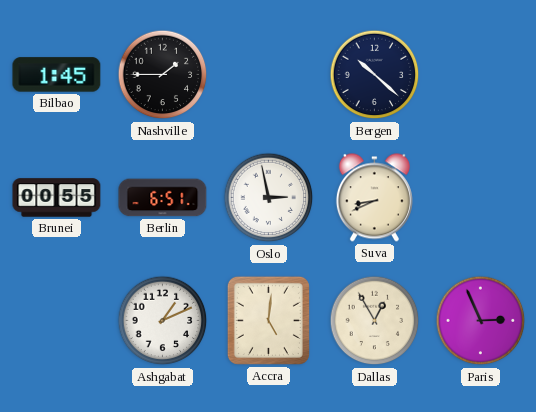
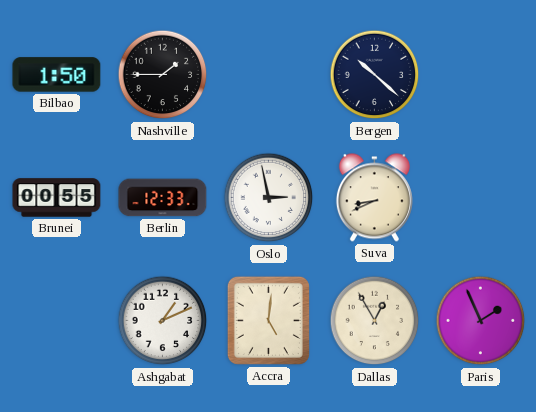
Bilbao: 1:45 -> 1:50 (57, 75)
Berlin: 6:51 -> 12:33 (163, 198)
Paris: 2:56 -> 1:56 (481, 321)
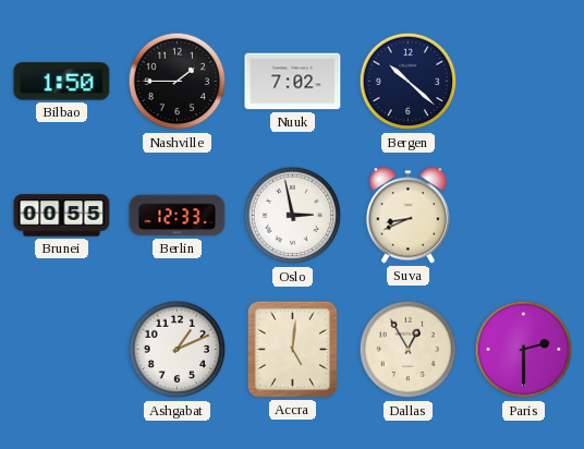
Nuuk: none -> 7:02 (293, 82)
Paris: 1:56 -> 2:30 (524, 350)
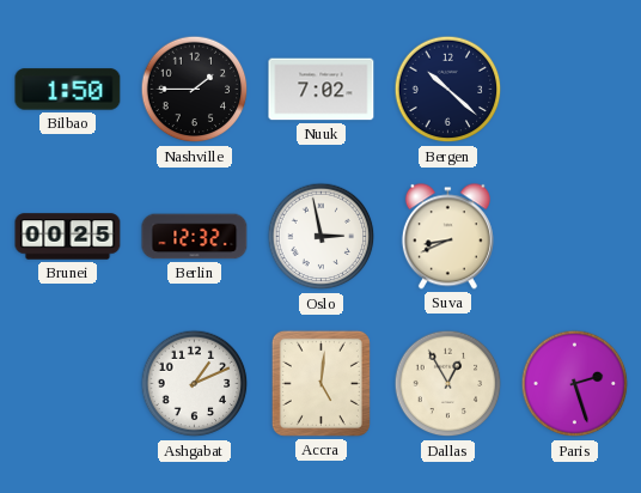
Brunei: 00:55 -> 00:25 (68, 237)
Berlin: 12:33 -> 12:32 (195, 237)
Paris: 2:30 -> 2:27 (575, 384)
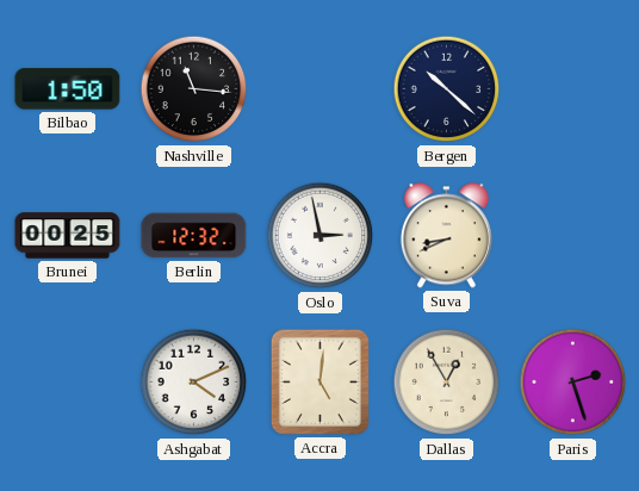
Nashville: 1:45 -> 11:16 (194, 89)
Nuuk: 7:02 -> none (322, 90)
Ashgabat: 1:11 -> 4:11 (194, 383)
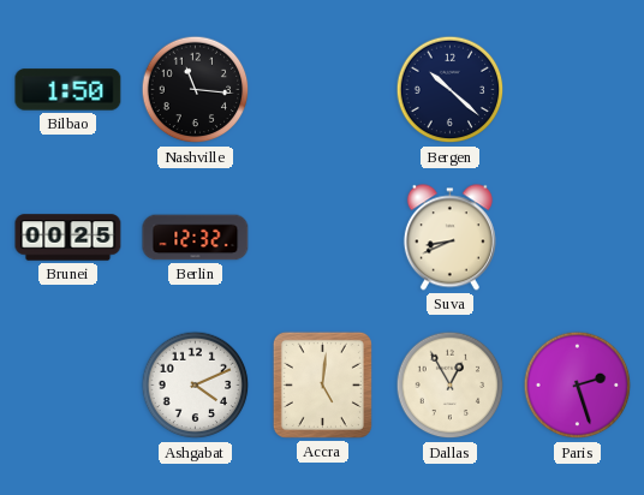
Oslo: 2:58 -> none (321, 236)
